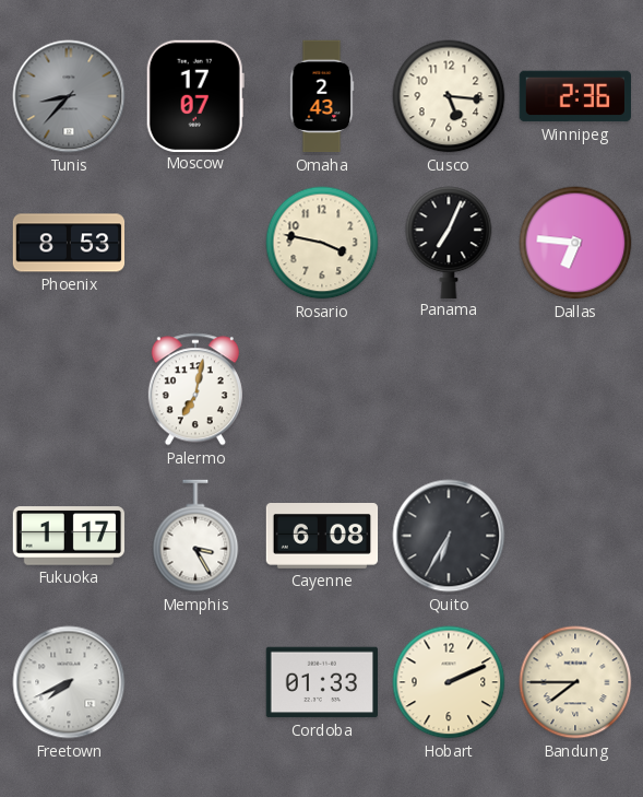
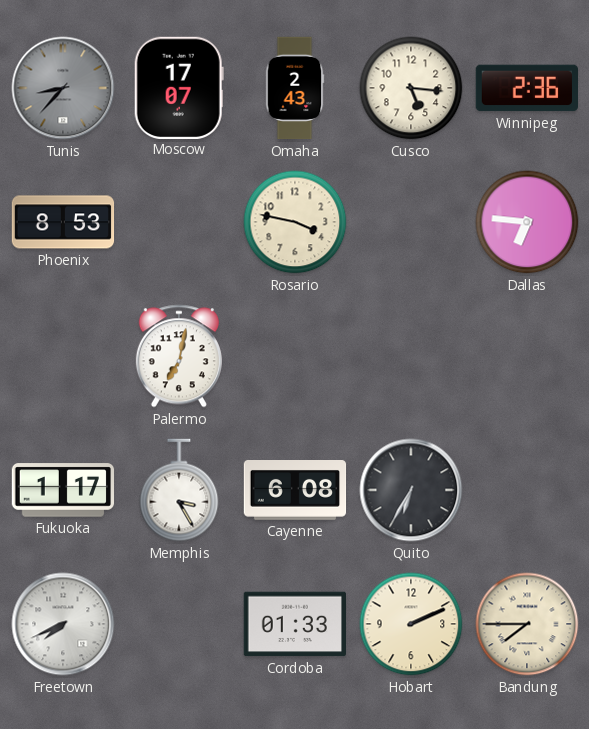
Panama: 7:04 -> none (449, 242)
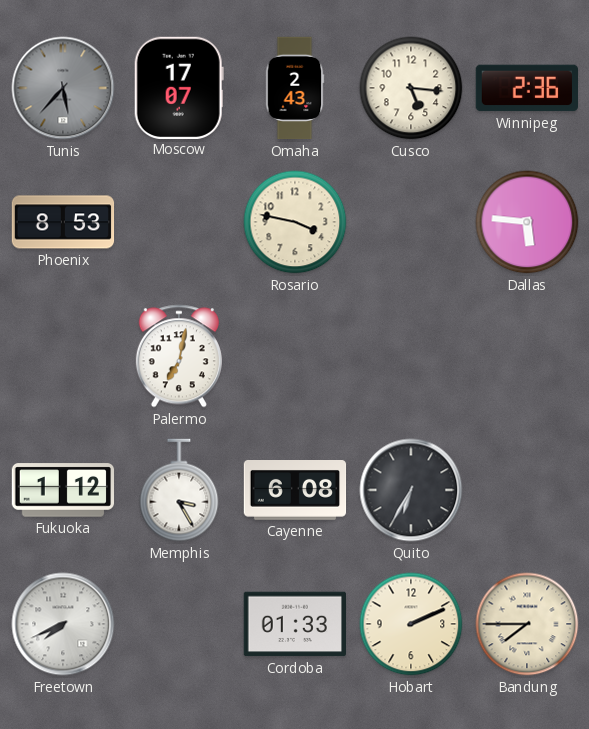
Tunis: 8:37 -> 5:37 (63, 88)
Dallas: 6:46 -> 5:46 (527, 222)
Fukuoka: 1:17 -> 1:12 (63, 490)
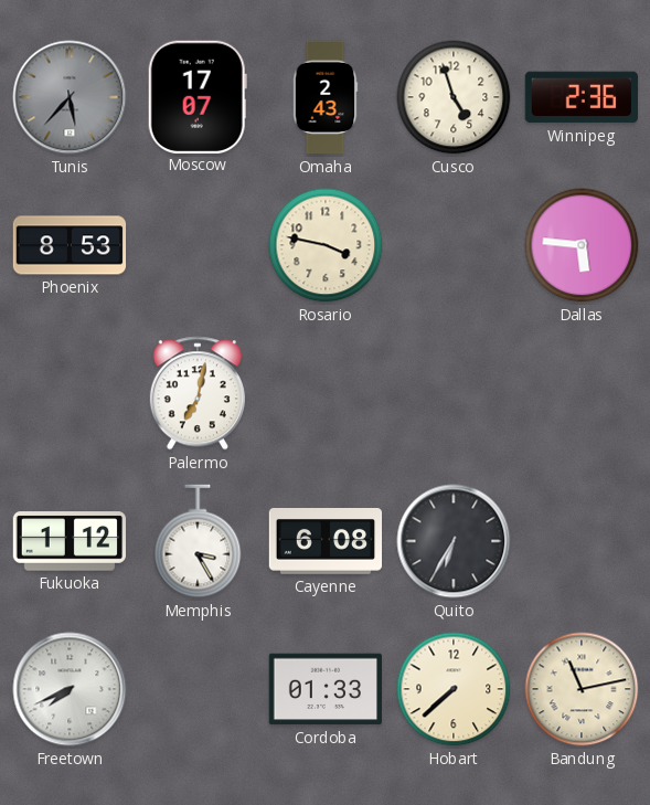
Cusco: 5:16 -> 4:57 (454, 97)
Hobart: 2:11 -> 7:38 (454, 689)
Bandung: 7:45 -> 11:13 (582, 689)
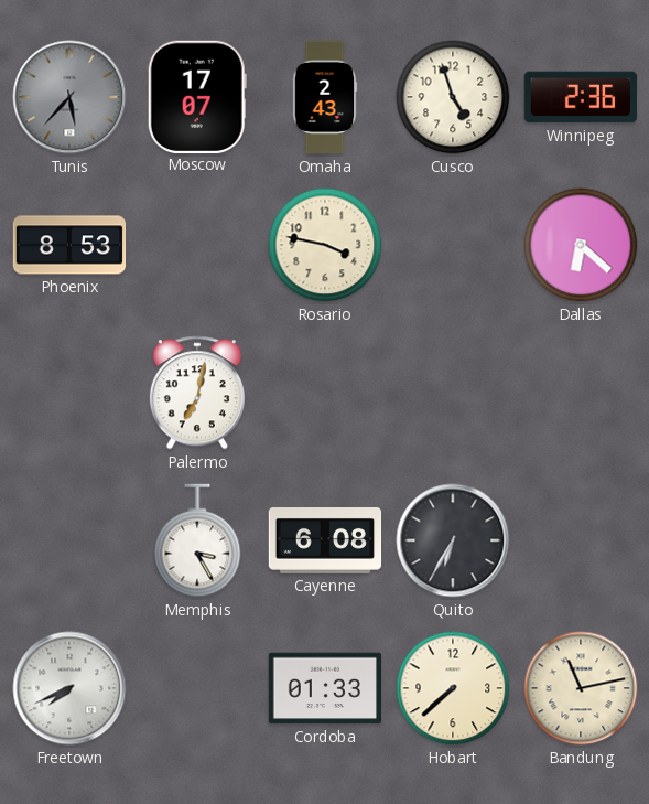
Dallas: 5:46 -> 6:22 (581, 245)
Fukuoka: 1:12 -> none (70, 541)
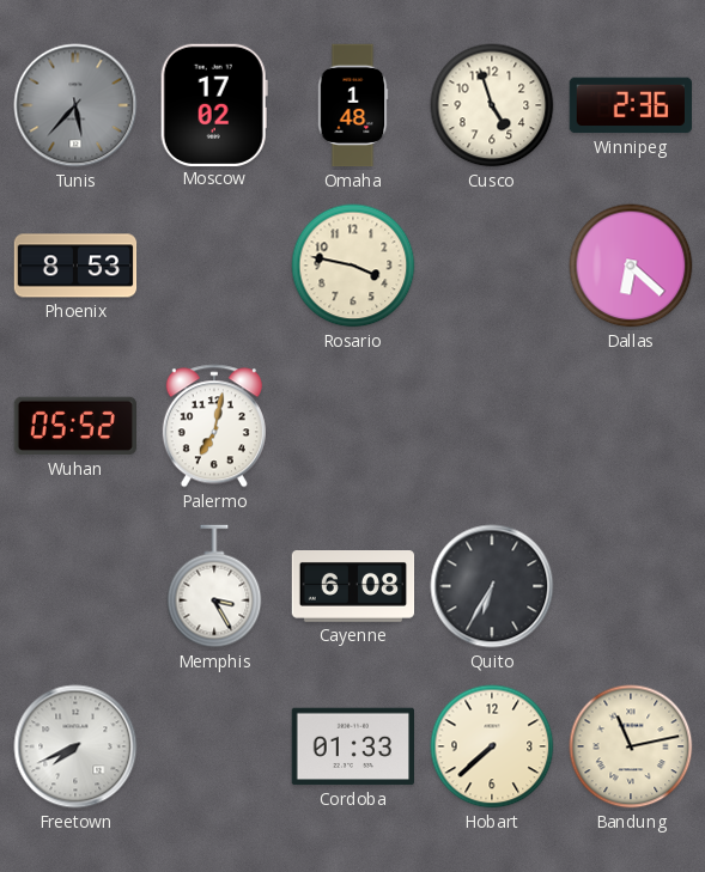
Moscow: 17:07 -> 17:02 (214, 104)
Omaha: 2:43 -> 1:48 (353, 105)
Wuhan: none -> 05:52 (74, 426)
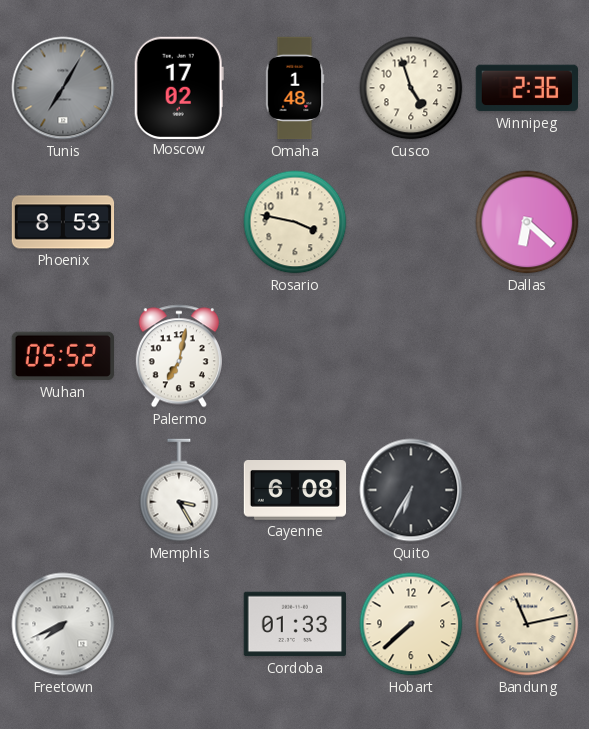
Tunis: 5:37 -> 7:05 (63, 88)
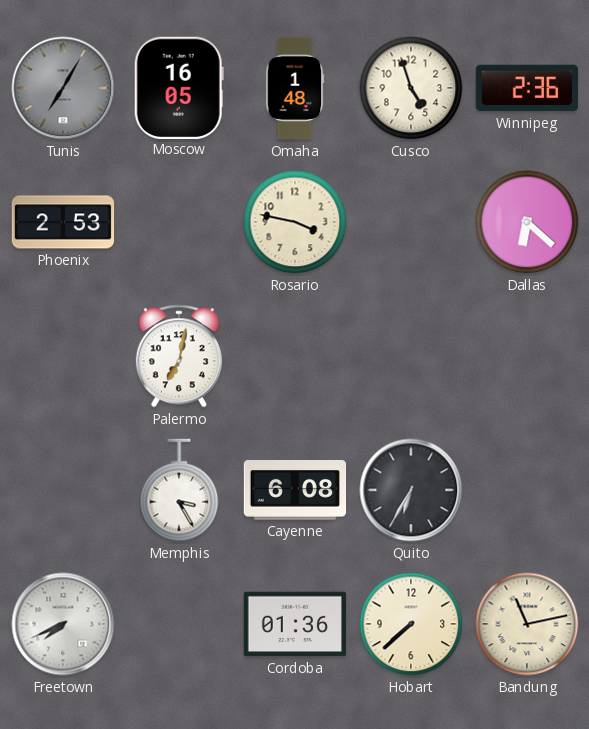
Moscow: 17:02 -> 16:05 (179, 87)
Phoenix: 8:53 -> 2:53 (63, 222)
Wuhan: 05:52 -> none (62, 356)
Cordoba: 01:33 -> 01:36 (294, 624)
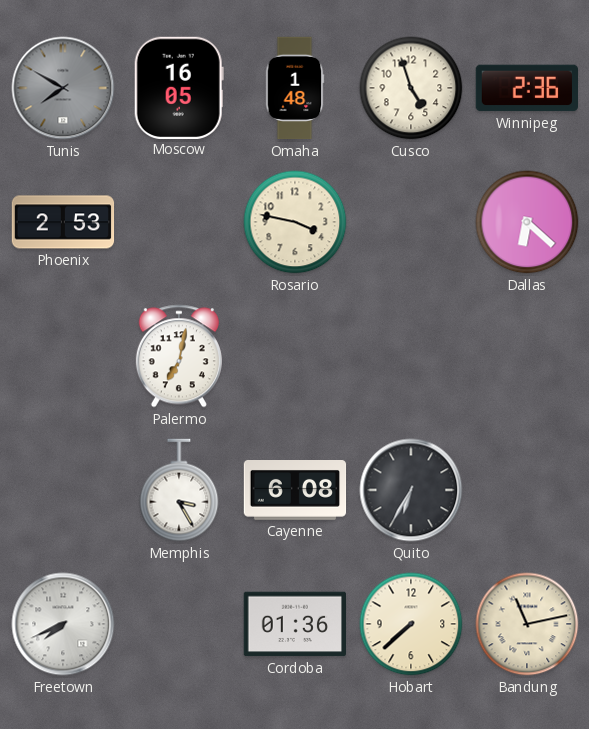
Tunis: 7:05 -> 7:50 (63, 88)
